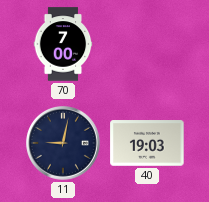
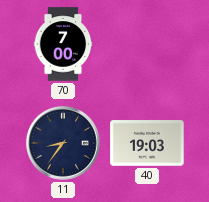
11: 9:02 -> 8:36 (64, 144)
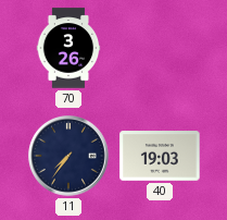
70: 7:00 -> 3:26 (68, 48)
11: 8:36 -> 7:36 (70, 157)
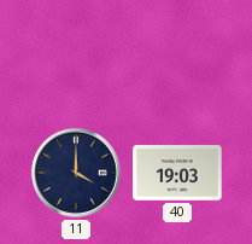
70: 3:26 -> none (68, 48)
11: 7:36 -> 4:00 (77, 174)
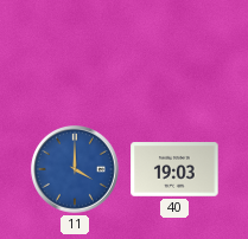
11 dial: navy -> blue (76, 170)
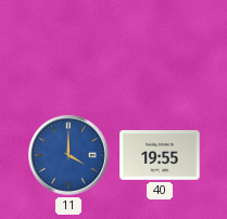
40: 19:03 -> 19:55 (160, 155)
